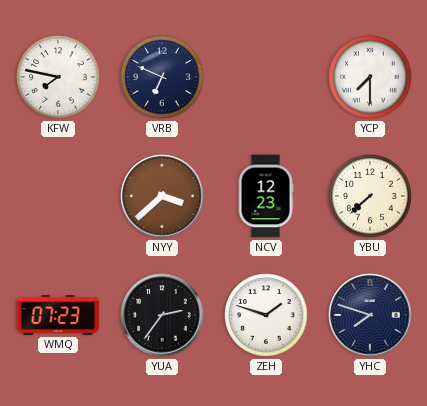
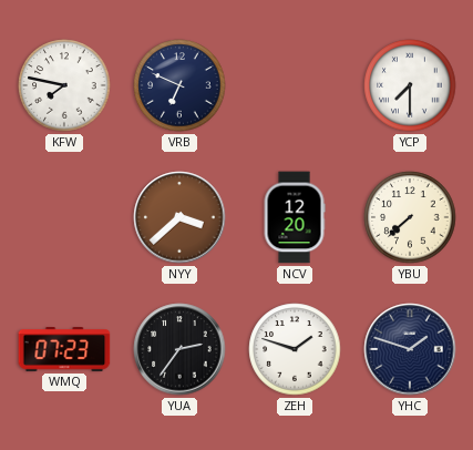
NCV: 12:23 -> 12:20 (295, 217)
YHC: 7:48 -> 1:48 (410, 349)
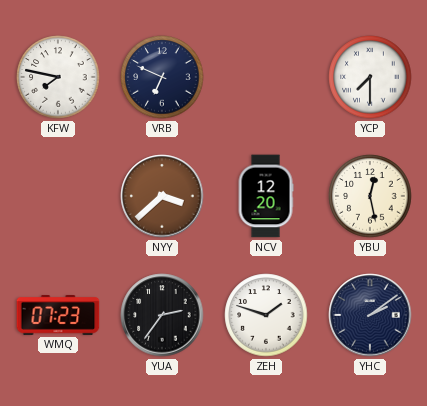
YBU: 7:38 -> 12:28 (370, 196)
YHC: 1:48 -> 2:09 (370, 315)
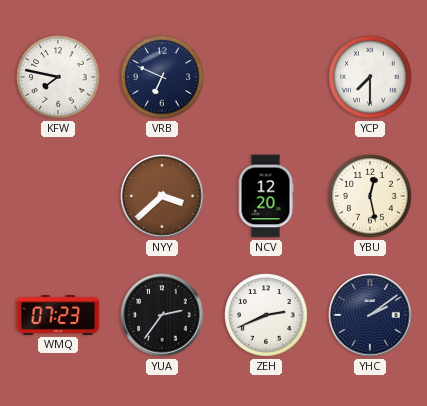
ZEH: 1:48 -> 2:41 (266, 315)
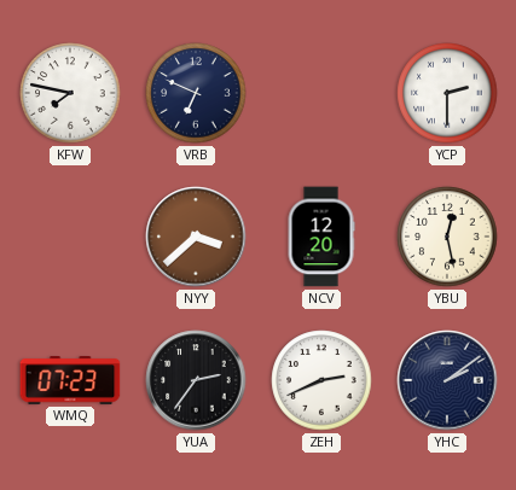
YCP: 7:30 -> 2:30 (447, 93)
